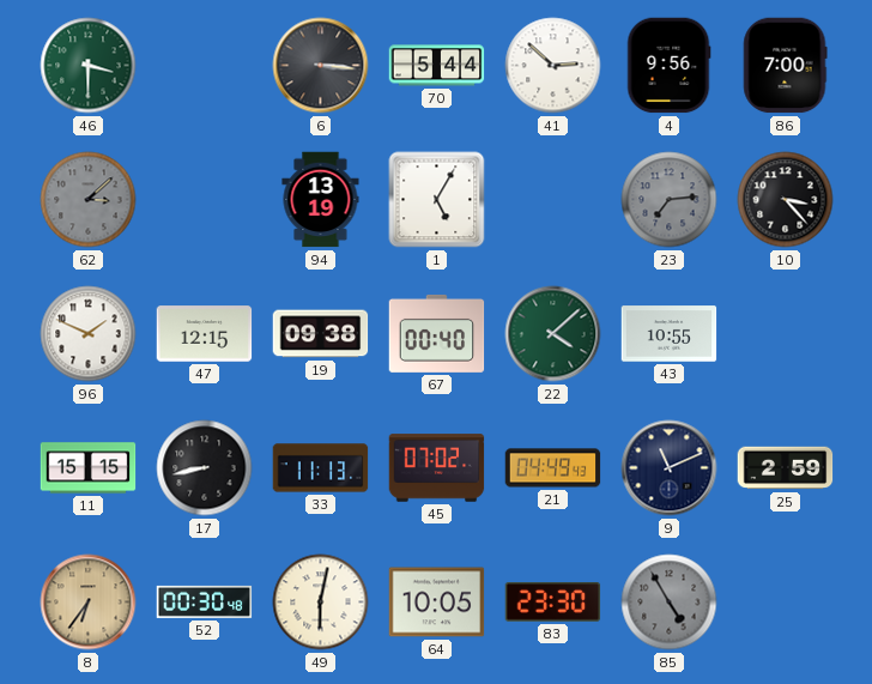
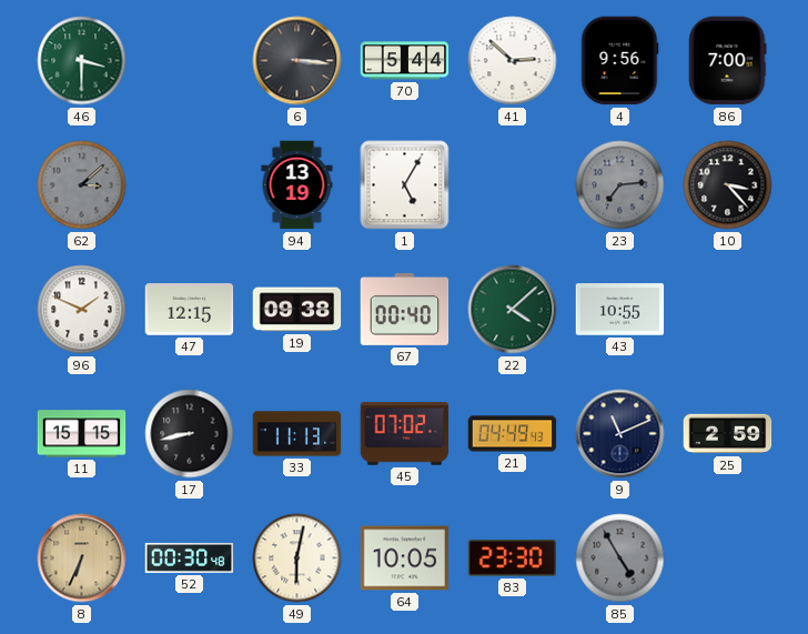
8: 6:36 -> 6:34 (82, 558)
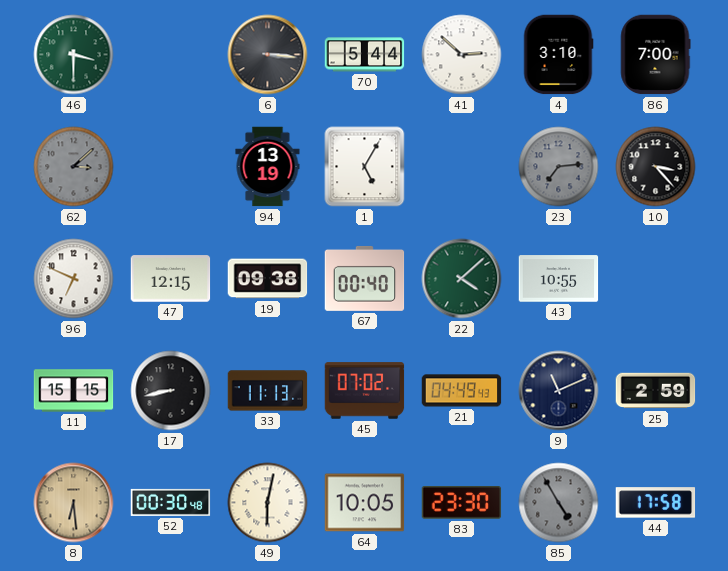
4: 9:56 -> 3:10 (558, 55)
96: 1:49 -> 6:49 (74, 279)
8: 6:34 -> 6:29 (74, 503)
44: none -> 17:58 (656, 503)
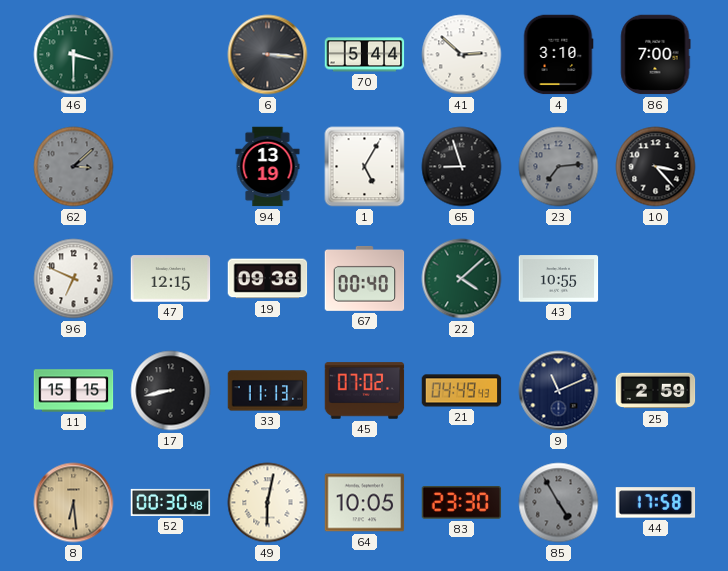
65: none -> 8:57 (462, 167)
